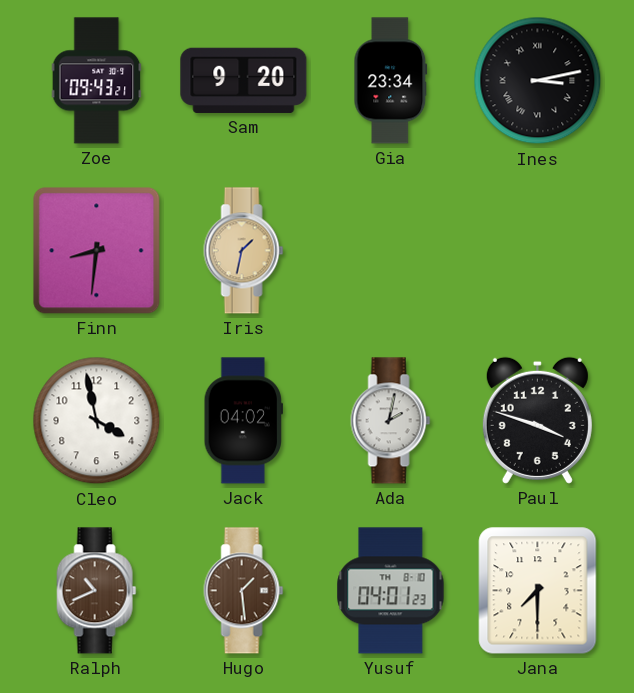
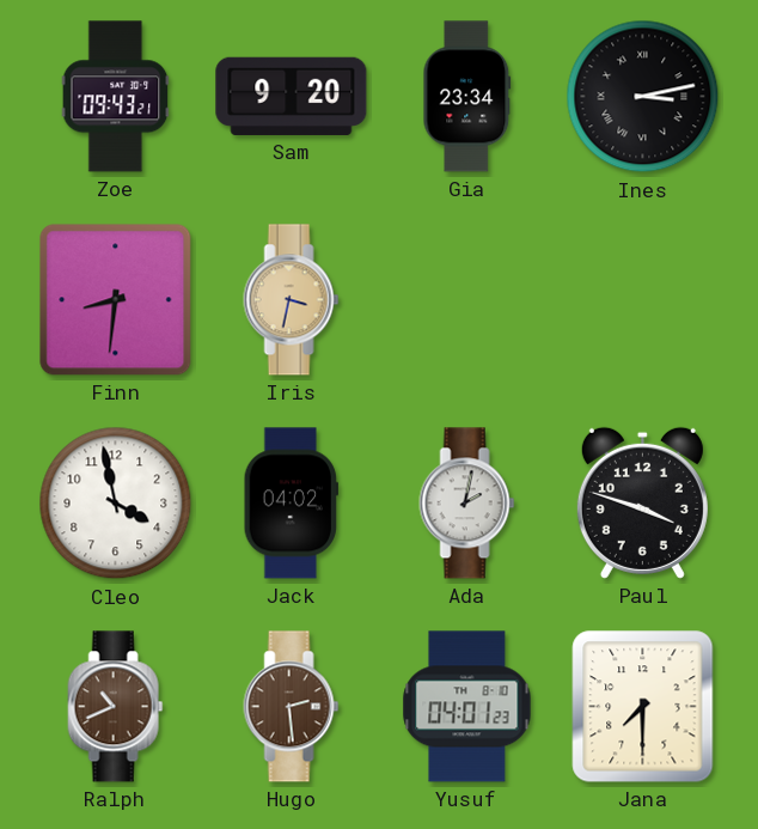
Iris: 1:32 -> 3:32 (292, 300)
Hugo: 1:29 -> 2:29 (292, 707)
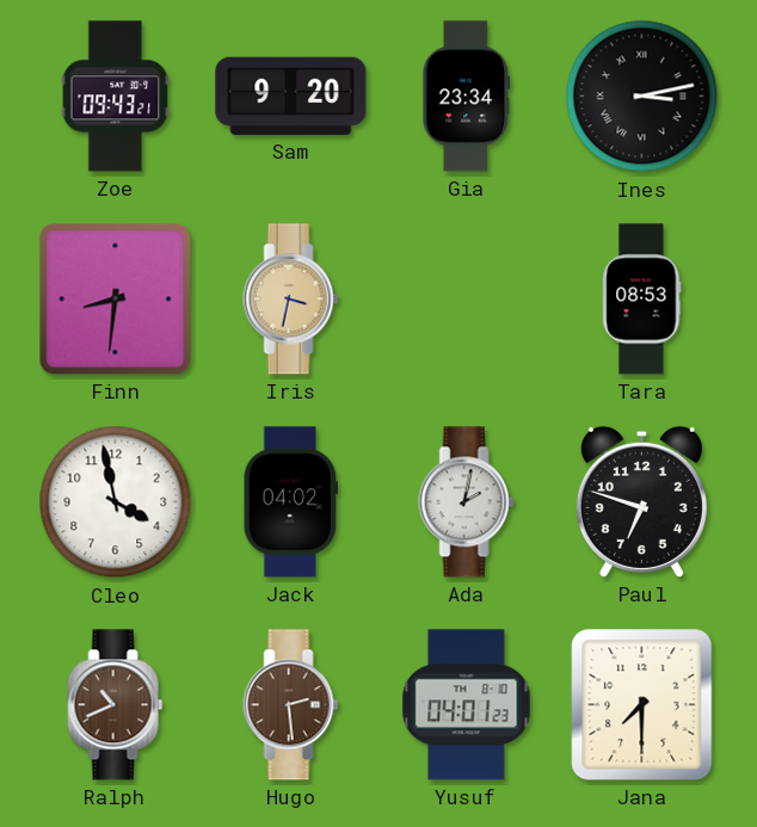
Tara: none -> 08:53 (642, 300)
Paul: 3:48 -> 6:48 (641, 501)
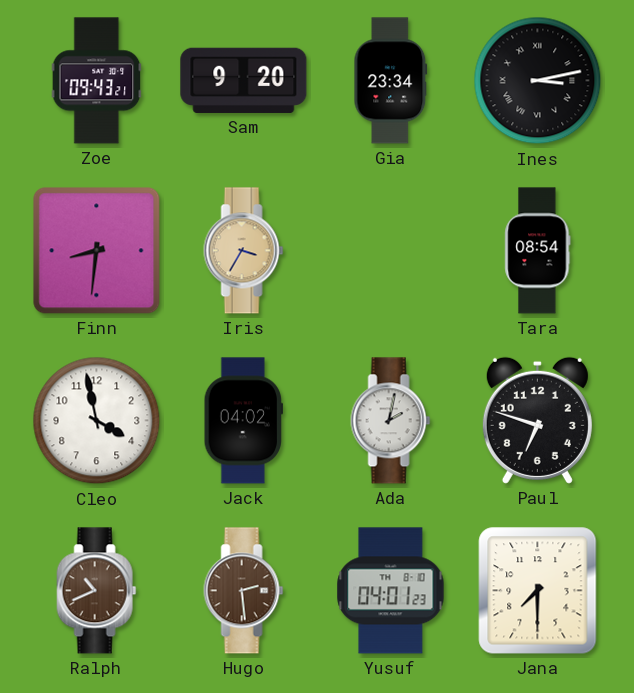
Iris: 3:32 -> 3:35 (244, 251)
Tara: 08:53 -> 08:54 (538, 251)
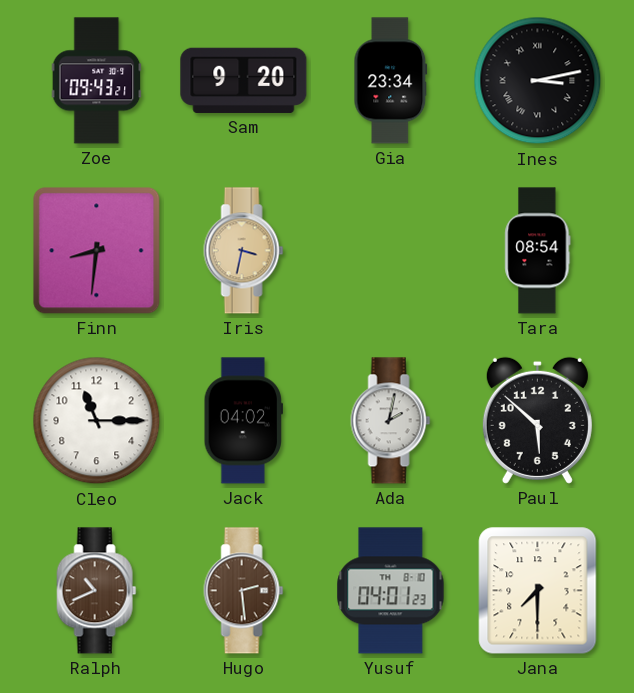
Iris: 3:35 -> 3:32 (244, 251)
Cleo: 3:58 -> 11:15 (97, 421)
Paul: 6:48 -> 5:52 (537, 420)
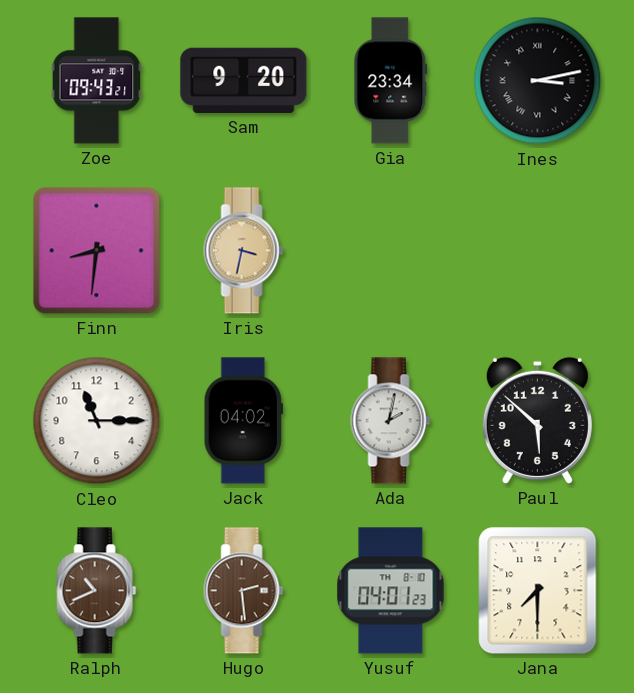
Tara: 08:54 -> none (538, 251)
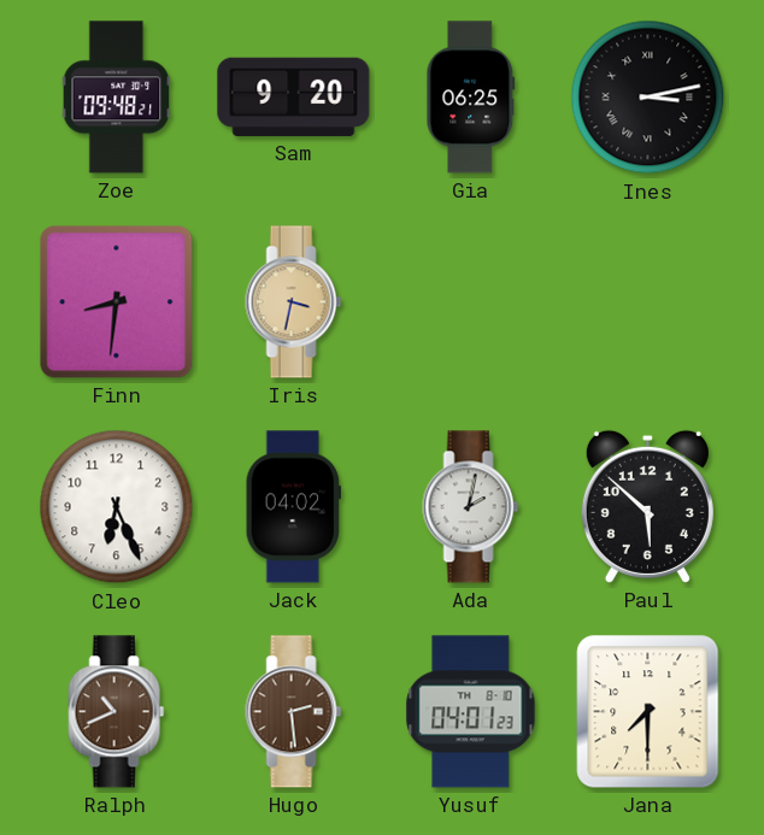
Zoe: 09:43 -> 09:48 (117, 98)
Gia: 23:34 -> 06:25 (471, 98)
Cleo: 11:15 -> 6:26 (117, 507)
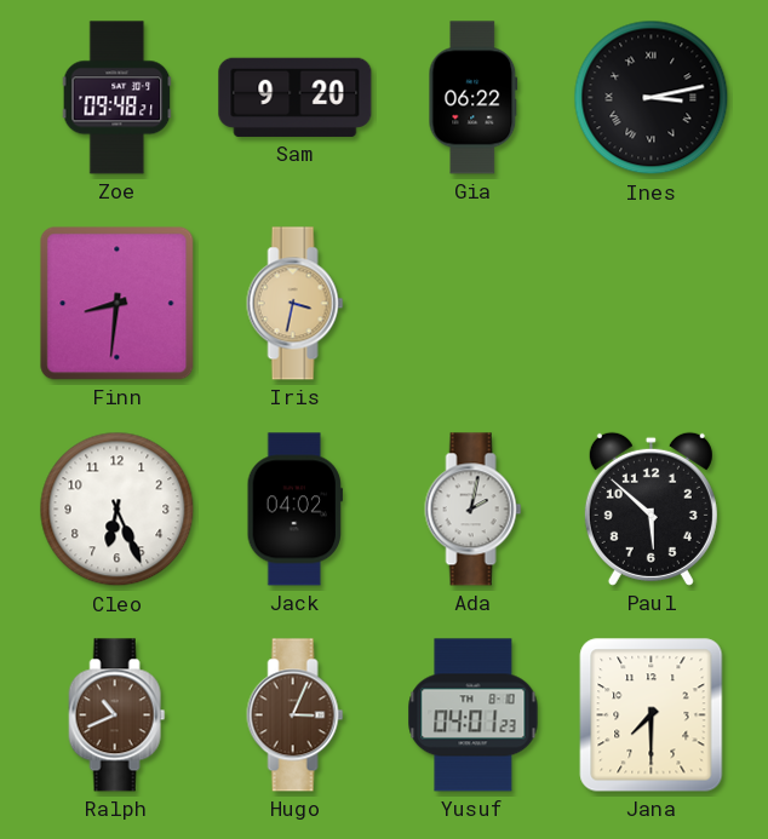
Gia: 06:25 -> 06:22 (474, 98)
Hugo: 2:29 -> 3:04 (296, 716)
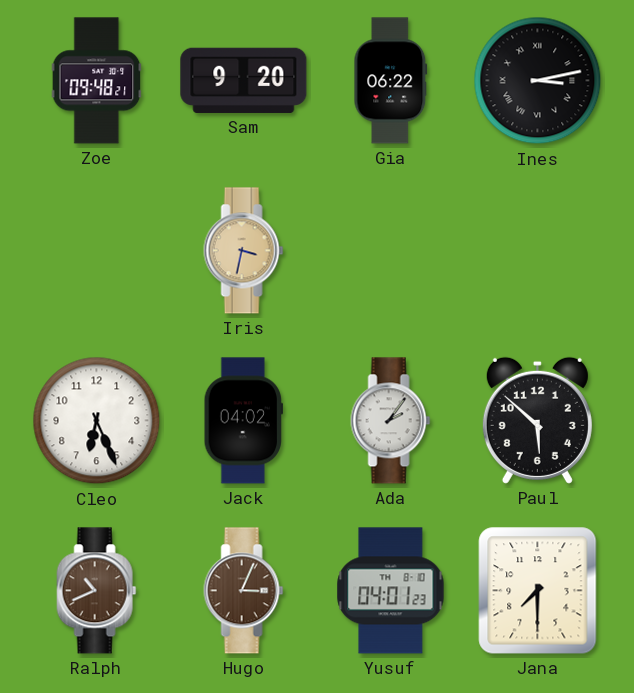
Finn: 8:31 -> none (118, 304)
Ada: 2:02 -> 2:06 (391, 421)
